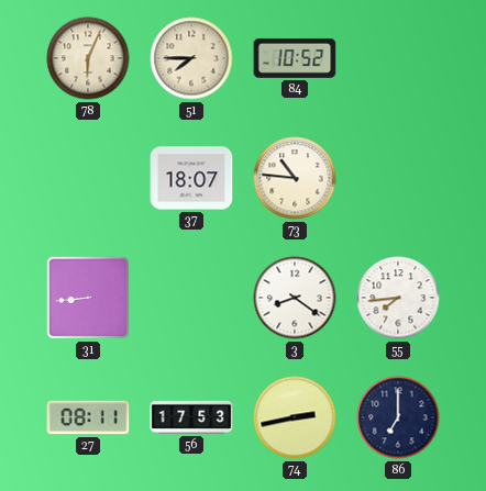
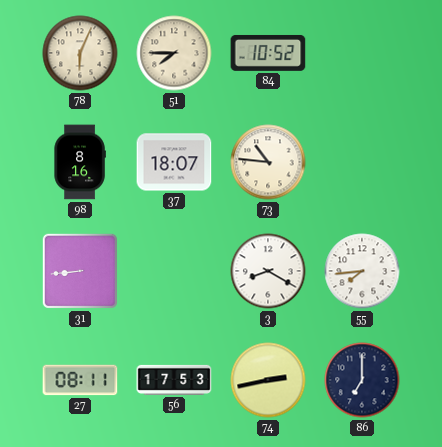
98: none -> 8:16 (80, 162)
3: 8:21 -> 8:20 (268, 271)
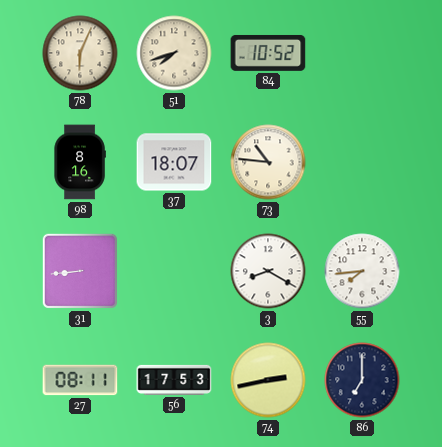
51: 7:45 -> 7:42 (174, 53)
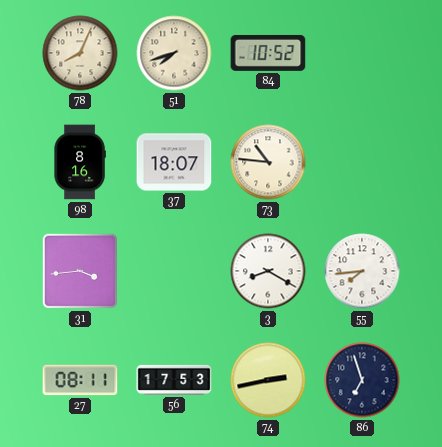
78: 6:04 -> 8:04 (80, 53)
31: 8:44 -> 3:44 (80, 271)
86: 7:00 -> 6:57 (362, 380)
